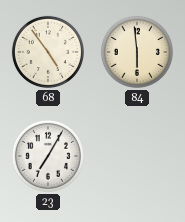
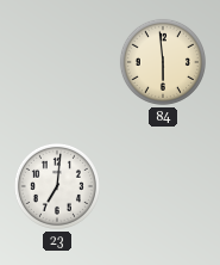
68: 4:54 -> none (48, 52)
23: 7:05 -> 7:01 (57, 186)
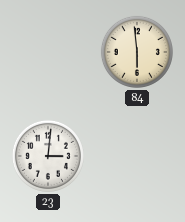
23: 7:01 -> 3:01 (48, 156)
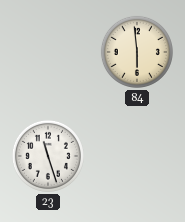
23: 3:01 -> 11:27 (48, 156)
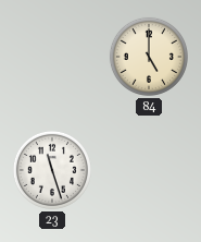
84: 5:59 -> 5:00 (149, 57)
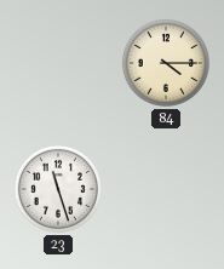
84: 5:00 -> 4:15 (166, 63)
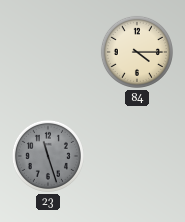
23 dial: white -> grey (48, 156)
